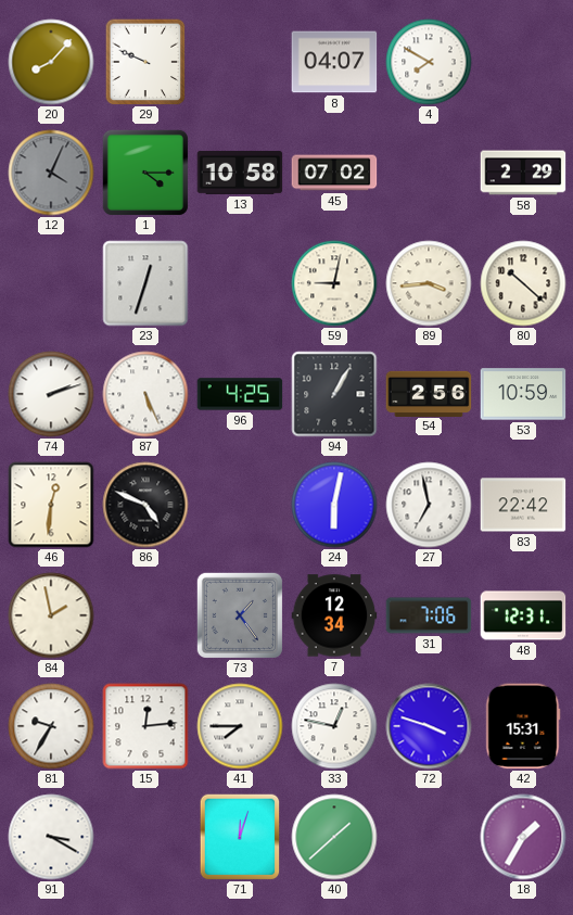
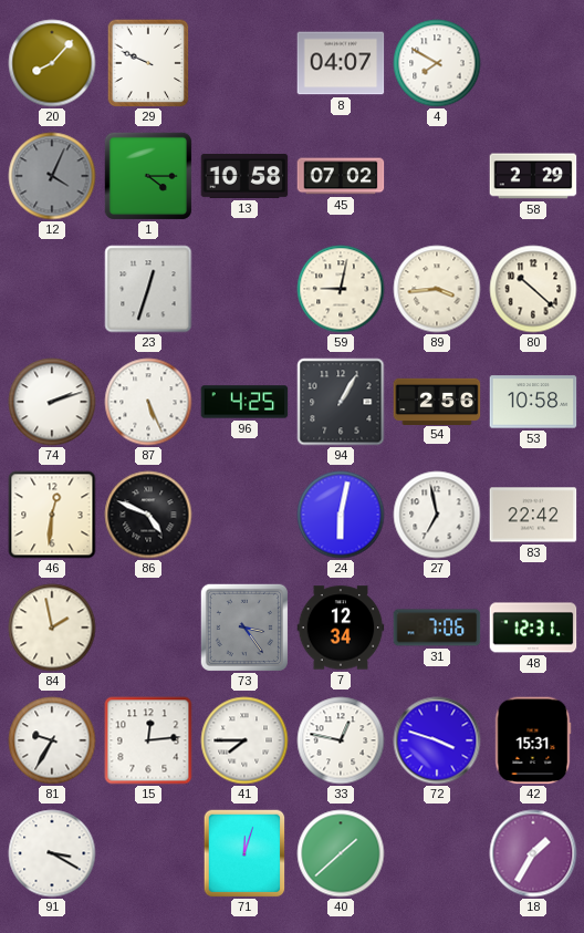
53: 10:59 -> 10:58 (533, 402)
73: 1:24 -> 3:24 (244, 628)
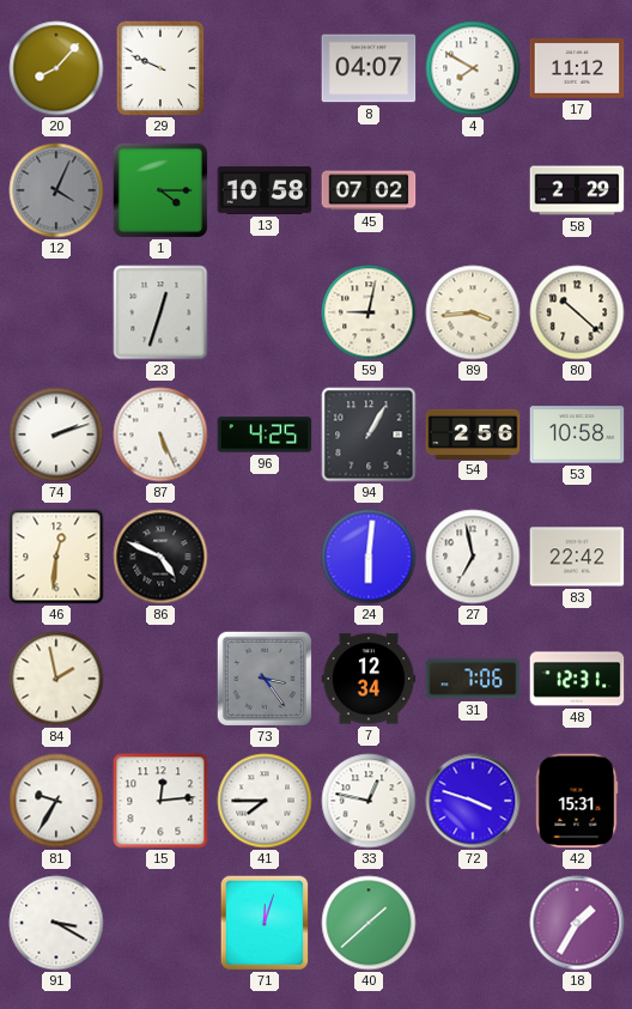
17: none -> 11:12 (577, 68)
24: 6:02 -> 6:01 (369, 557)
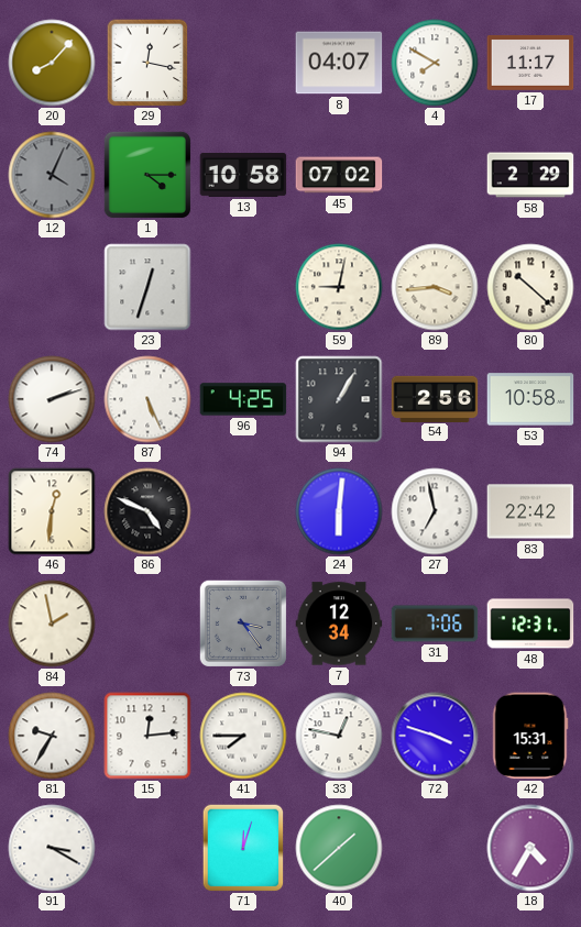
29: 9:49 -> 12:17 (147, 63)
17: 11:12 -> 11:17 (530, 63)
18: 1:35 -> 4:35 (530, 848)
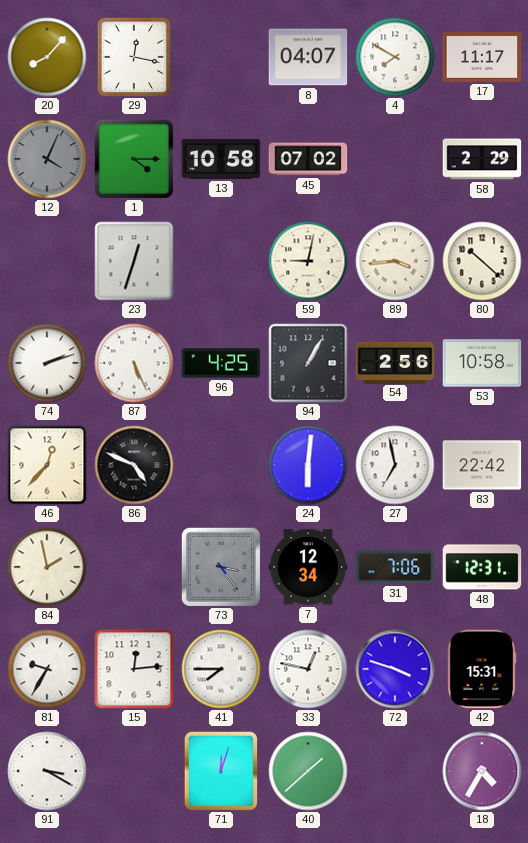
46: 12:31 -> 12:37 (47, 465)
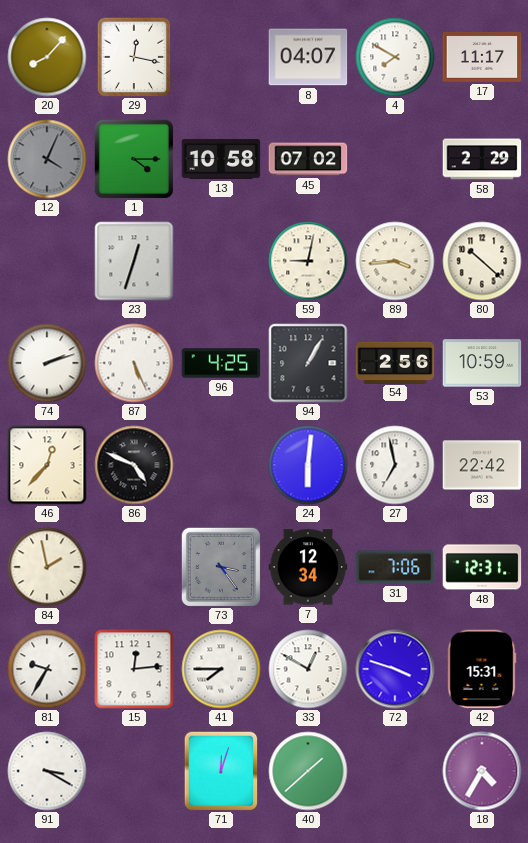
53: 10:58 -> 10:59 (482, 363)
33: 12:47 -> 12:50 (308, 669)
